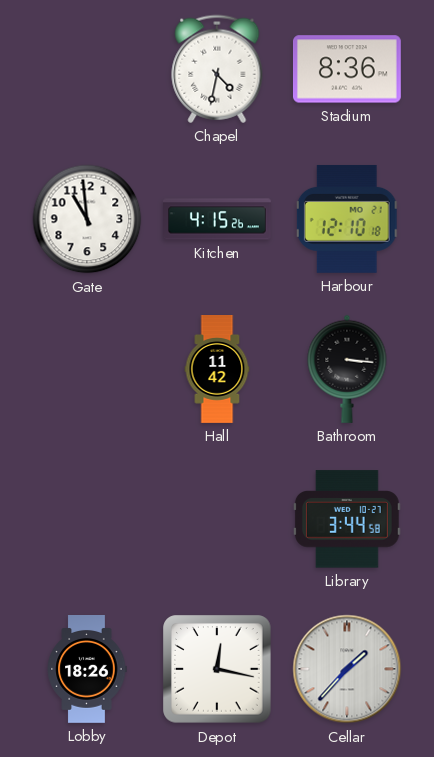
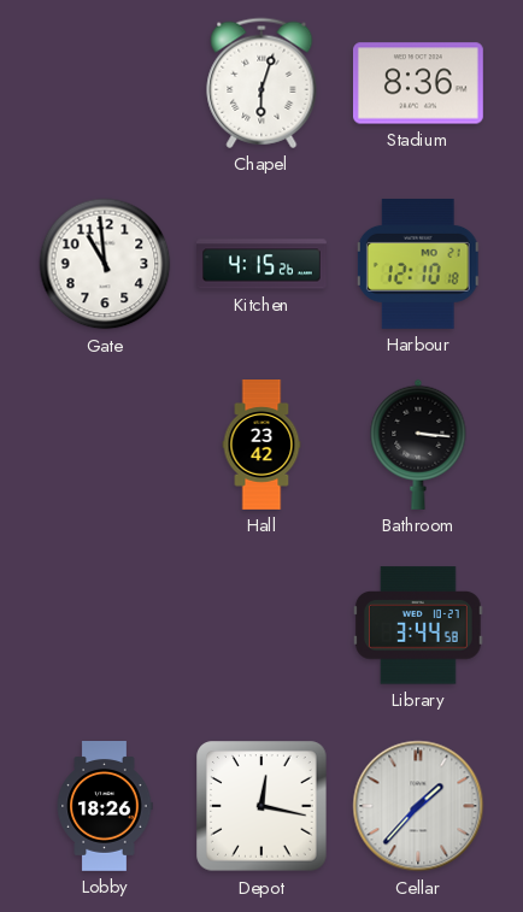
Chapel: 4:32 -> 6:03 (261, 83)
Hall: 11:42 -> 23:42 (261, 446)
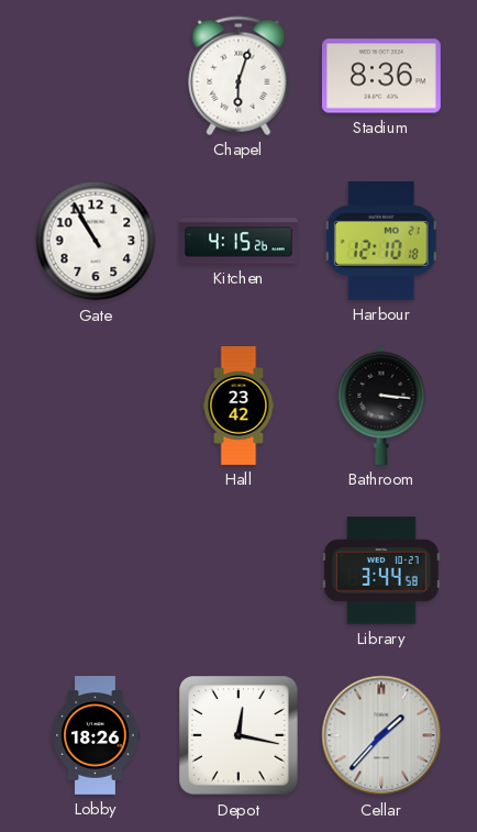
Gate: 10:59 -> 10:55 (96, 241)
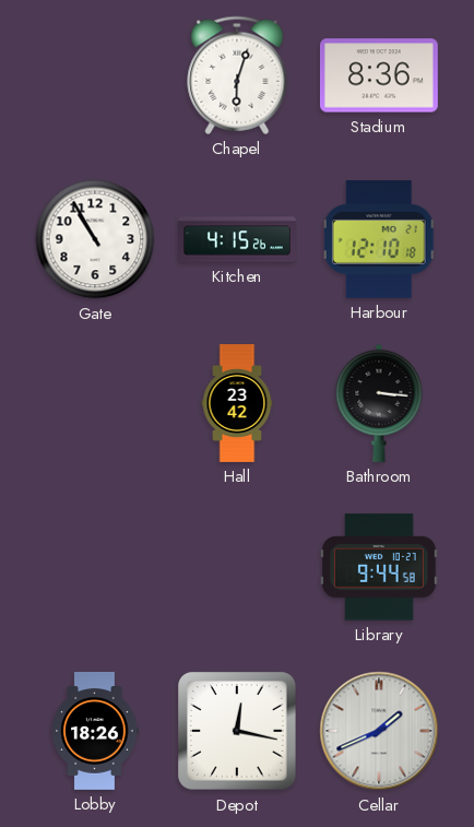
Library: 3:44 -> 9:44 (379, 567)
Cellar: 1:37 -> 1:41 (379, 731)
